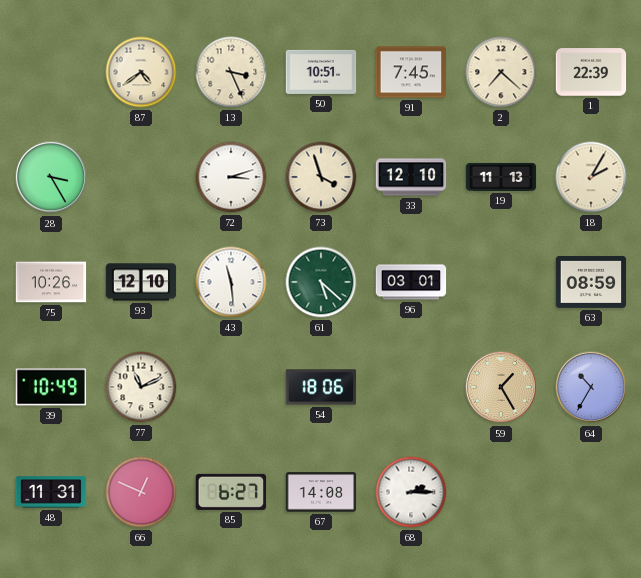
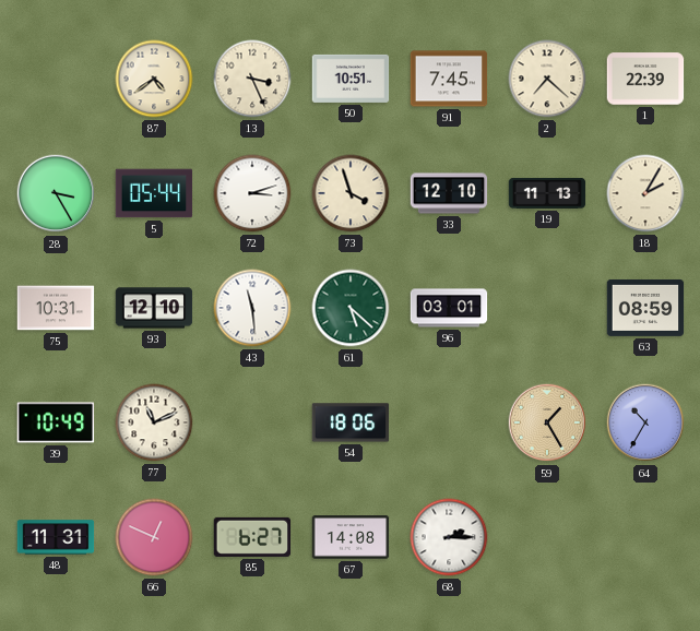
5: none -> 05:44 (154, 193)
75: 10:26 -> 10:31 (56, 308)
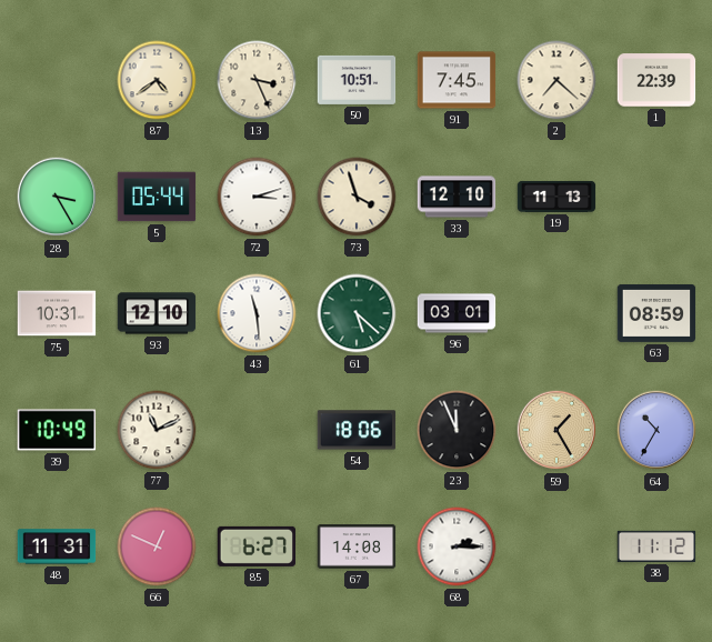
18: 2:05 -> none (645, 193)
23: none -> 11:56 (457, 430)
38: none -> 11:12 (656, 546)
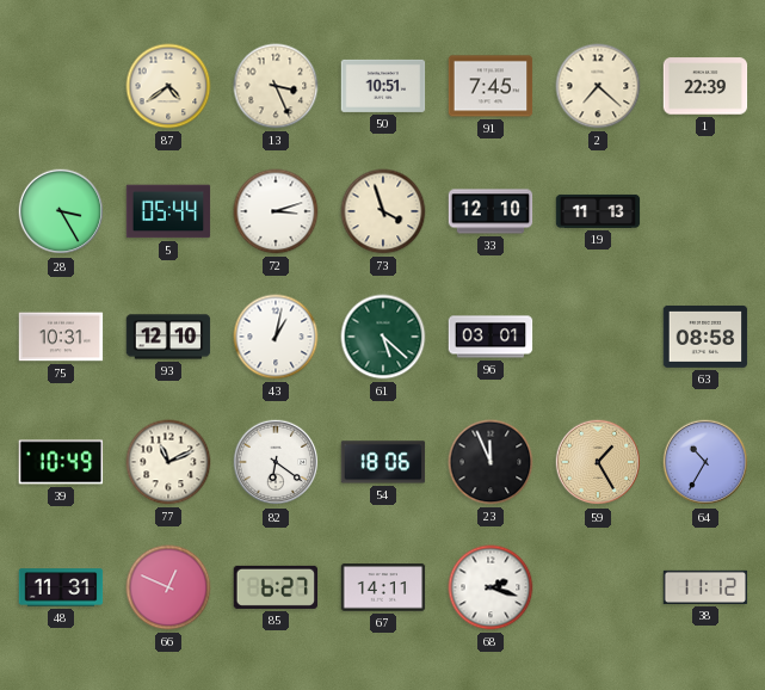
43: 11:29 -> 1:02 (276, 337)
63: 08:59 -> 08:58 (705, 337)
82: none -> 6:21 (276, 462)
67: 14:08 -> 14:11 (383, 587)
68: 2:15 -> 2:18 (491, 587)
